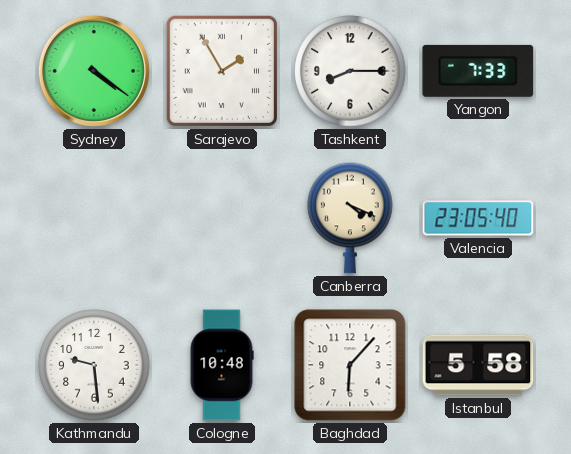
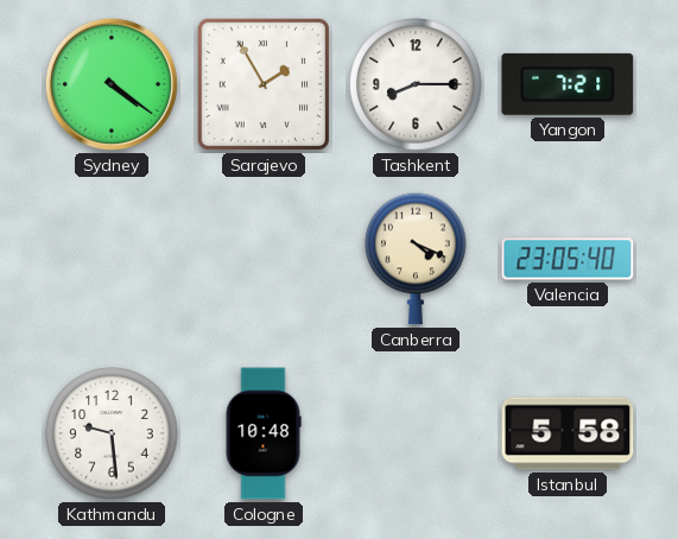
Yangon: 7:33 -> 7:21 (568, 84)
Baghdad: 6:07 -> none (350, 365)
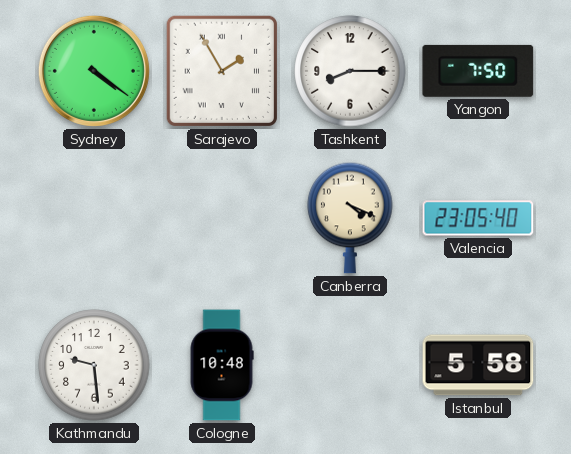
Yangon: 7:21 -> 7:50 (478, 71)
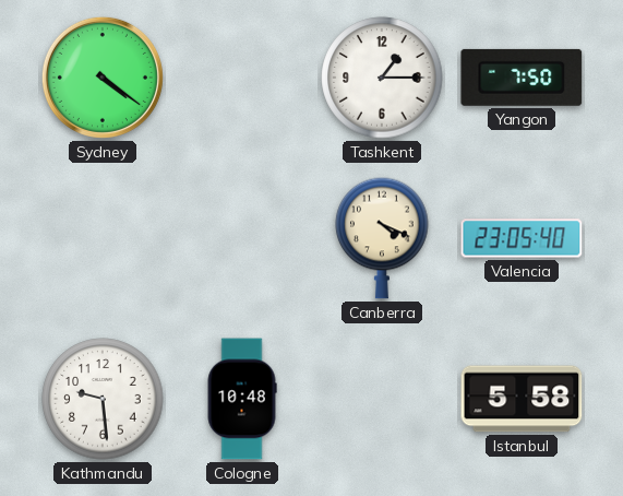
Sarajevo: 1:55 -> none (222, 71)
Tashkent: 8:15 -> 1:15 (382, 78)
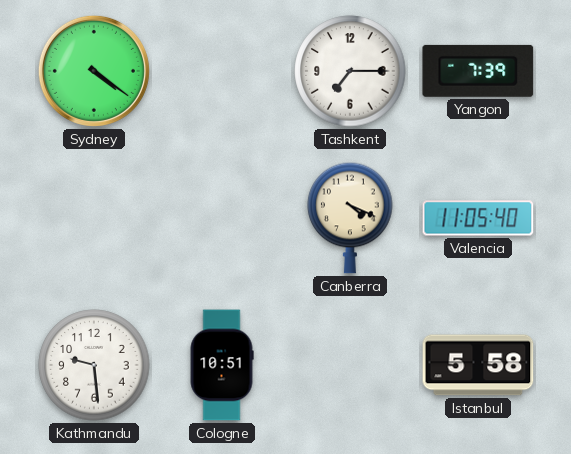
Tashkent: 1:15 -> 7:15 (350, 71)
Yangon: 7:50 -> 7:39 (478, 71)
Valencia: 23:05 -> 11:05 (478, 218)
Cologne: 10:48 -> 10:51 (222, 365)
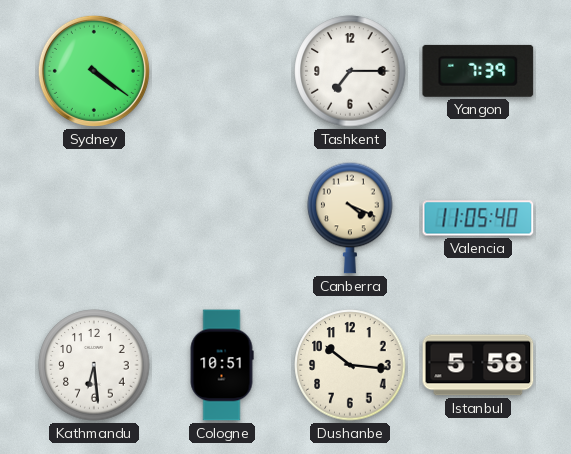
Kathmandu: 9:29 -> 6:29 (94, 365)
Dushanbe: none -> 10:16 (350, 365)
